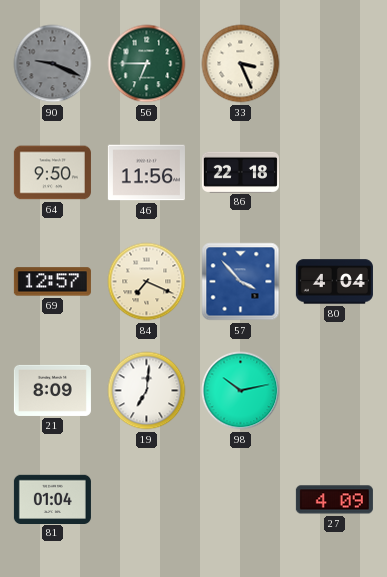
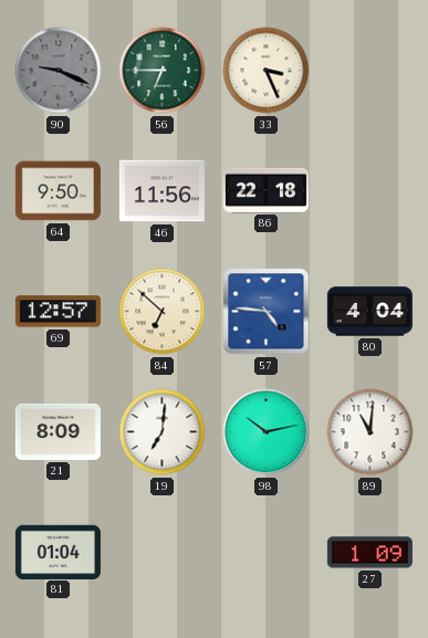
84: 7:19 -> 6:52 (163, 312)
57: 3:53 -> 4:46 (267, 312)
89: none -> 11:01 (370, 432)
27: 4:09 -> 1:09 (369, 553)
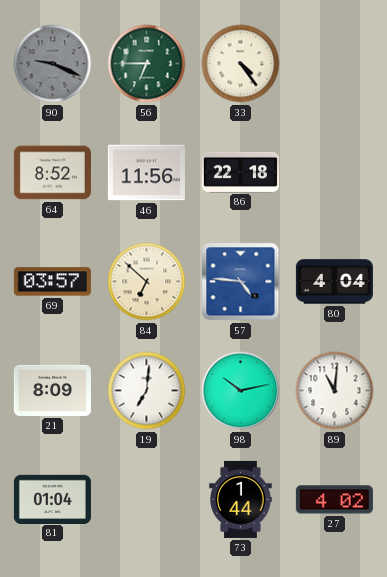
33: 3:26 -> 4:24 (241, 64)
64: 9:50 -> 8:52 (52, 173)
69: 12:57 -> 03:57 (52, 282)
73: none -> 1:44 (241, 499)
27: 1:09 -> 4:02 (334, 500)
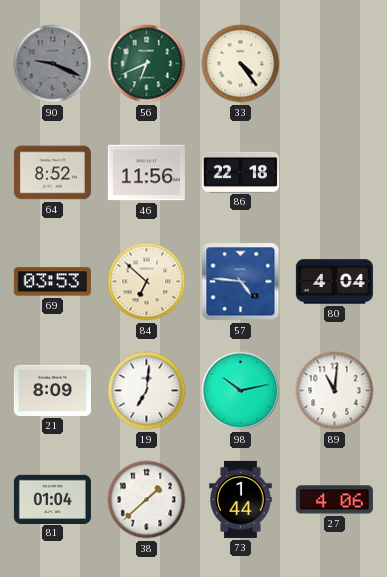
56: 6:45 -> 6:41 (147, 64)
69: 03:57 -> 03:53 (52, 282)
38: none -> 1:38 (147, 500)
27: 4:02 -> 4:06 (334, 500)
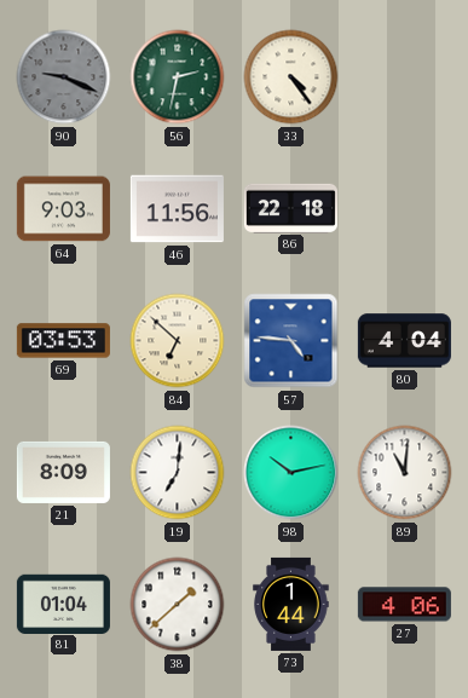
56: 6:41 -> 2:32 (178, 77)
64: 8:52 -> 9:03 (63, 209)
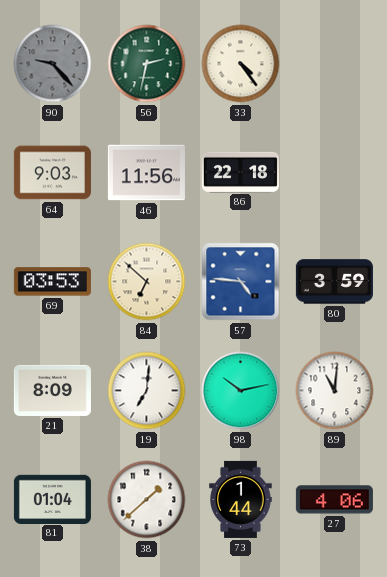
90: 9:19 -> 9:23 (53, 64)
80: 4:04 -> 3:59 (334, 282)
